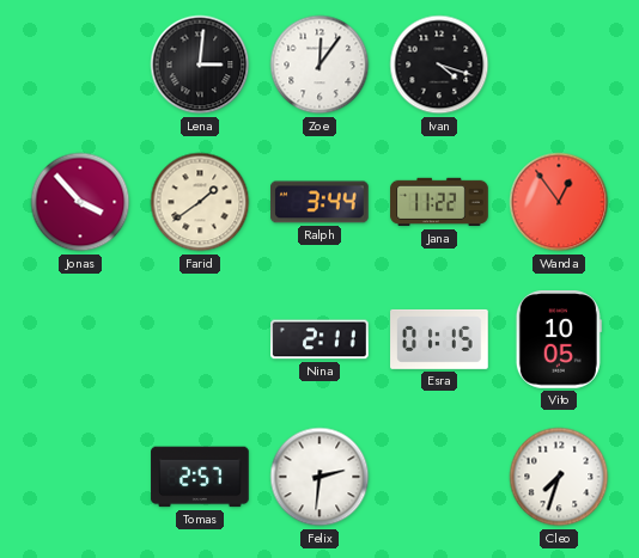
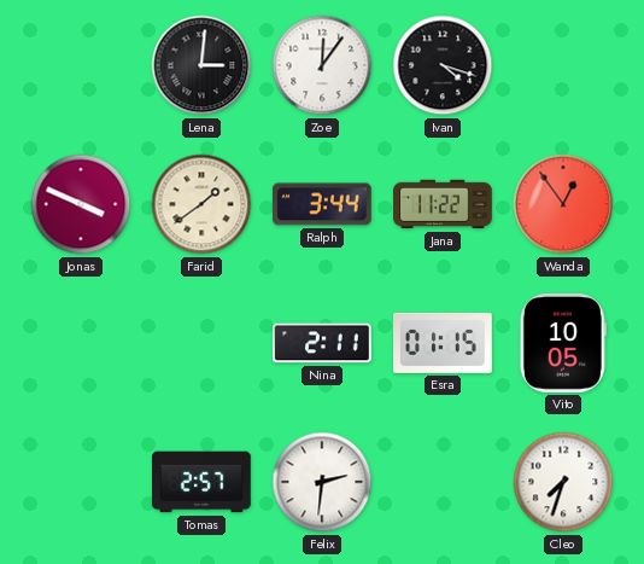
Jonas: 3:53 -> 3:49 (81, 204)
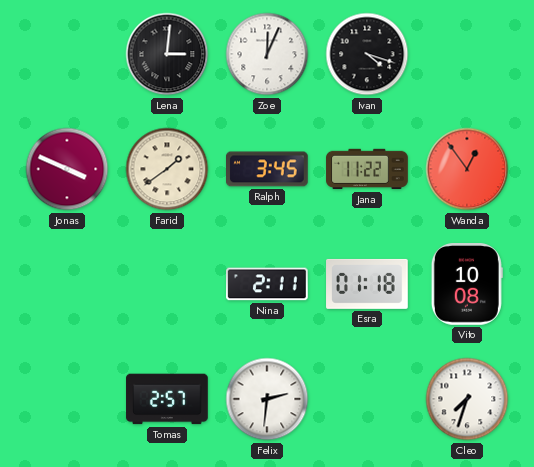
Zoe: 12:06 -> 12:04 (267, 54)
Ralph: 3:44 -> 3:45 (268, 169)
Esra: 01:15 -> 01:18 (367, 284)
Vito: 10:05 -> 10:08 (467, 284)
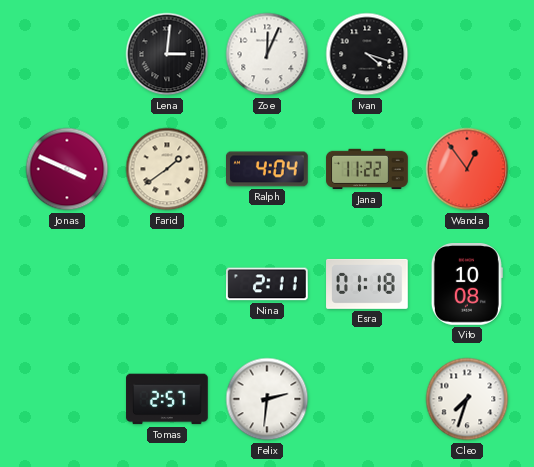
Ralph: 3:45 -> 4:04 (268, 169)
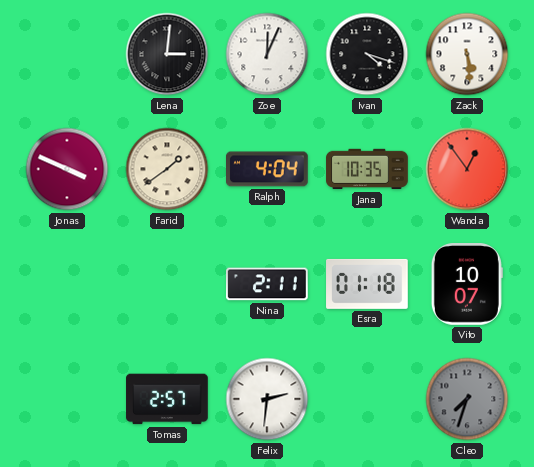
Zack: none -> 5:29 (467, 54)
Jana: 11:22 -> 10:35 (367, 169)
Vito: 10:08 -> 10:07 (467, 284)
Cleo dial: white -> grey (467, 399)
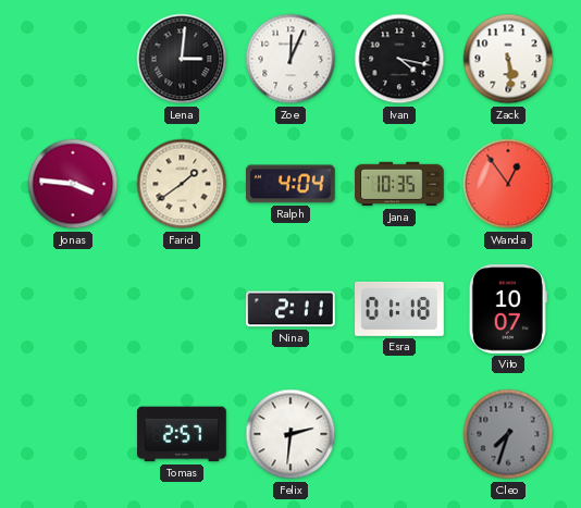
Ivan: 4:18 -> 4:17 (399, 59)
Jonas: 3:49 -> 3:46 (73, 184)
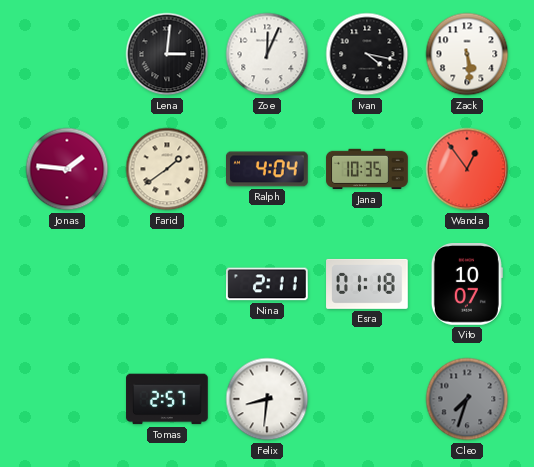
Jonas: 3:46 -> 1:46 (67, 169)
Felix: 2:31 -> 8:31 (267, 399)
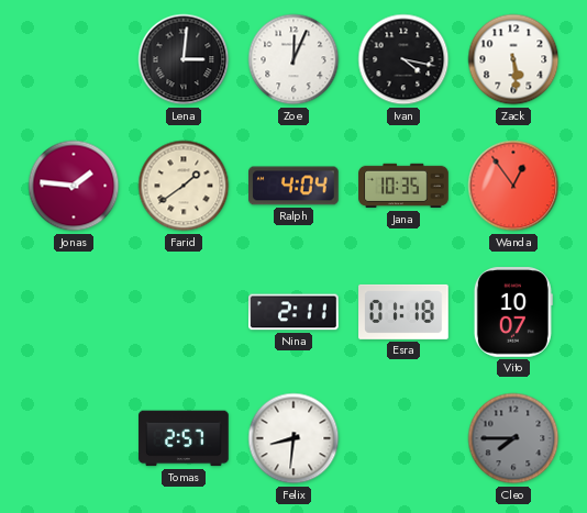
Cleo: 7:33 -> 7:45 (513, 438)
